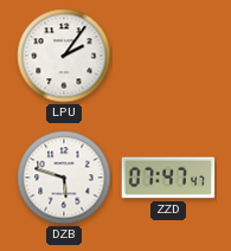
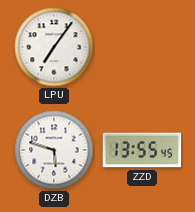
LPU: 2:06 -> 7:06 (54, 47)
ZZD: 07:47 -> 13:55 (142, 150)
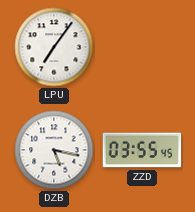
DZB: 5:48 -> 5:17 (54, 150)
ZZD: 13:55 -> 03:55 (142, 150)
